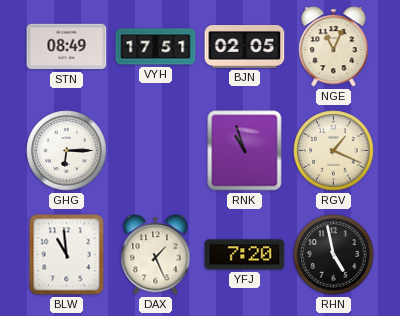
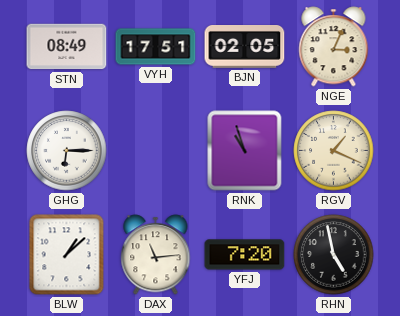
NGE: 11:04 -> 3:04 (334, 47)
BLW: 10:59 -> 1:08 (67, 255)
DAX: 1:26 -> 11:14 (156, 255)
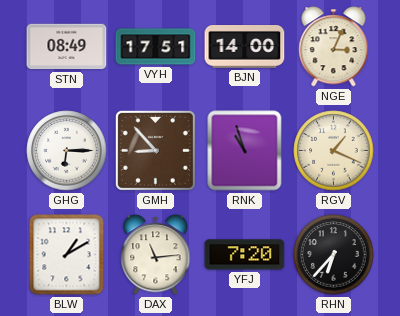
BJN: 02:05 -> 14:00 (245, 47)
GMH: none -> 8:53 (155, 150)
BLW: 1:08 -> 1:10 (67, 255)
RHN: 4:58 -> 6:37 (334, 255)
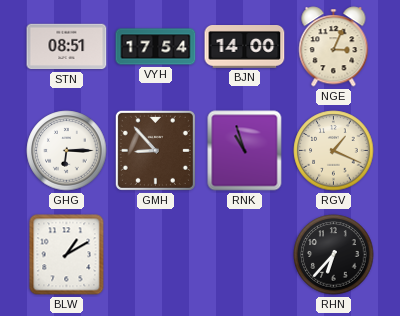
STN: 08:49 -> 08:51 (67, 47)
VYH: 17:51 -> 17:54 (156, 47)
DAX: 11:14 -> none (156, 255)
YFJ: 7:20 -> none (245, 255)
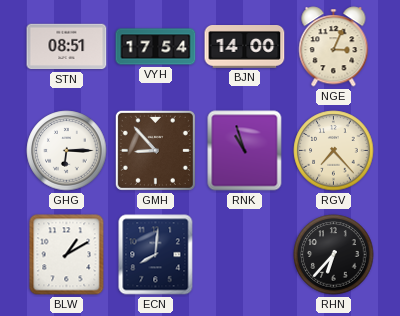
RGV: 1:19 -> 7:23 (334, 151)
ECN: none -> 8:01 (156, 255)
